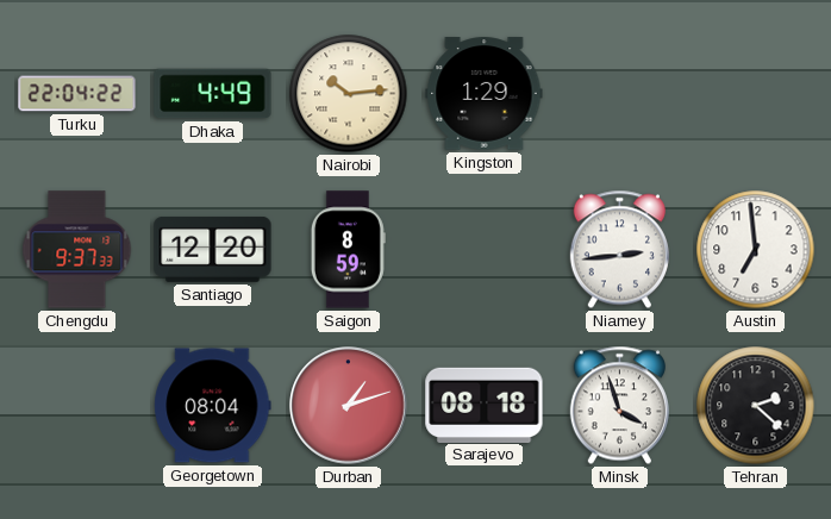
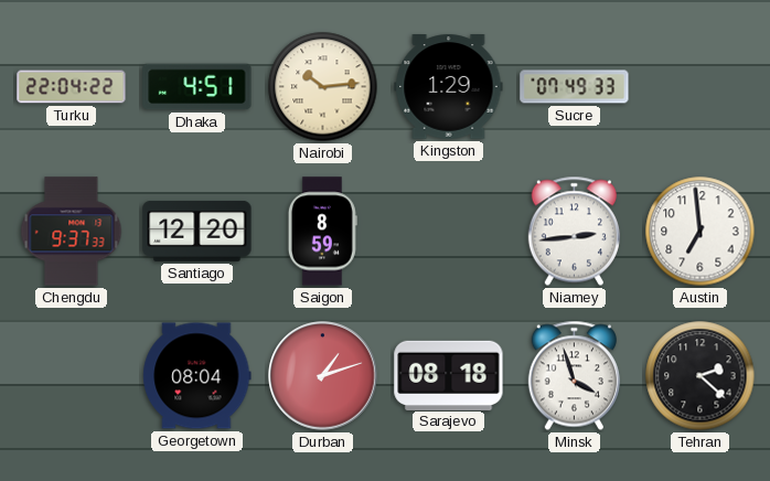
Dhaka: 4:49 -> 4:51 (197, 87)
Sucre: none -> 07:49 (575, 87)
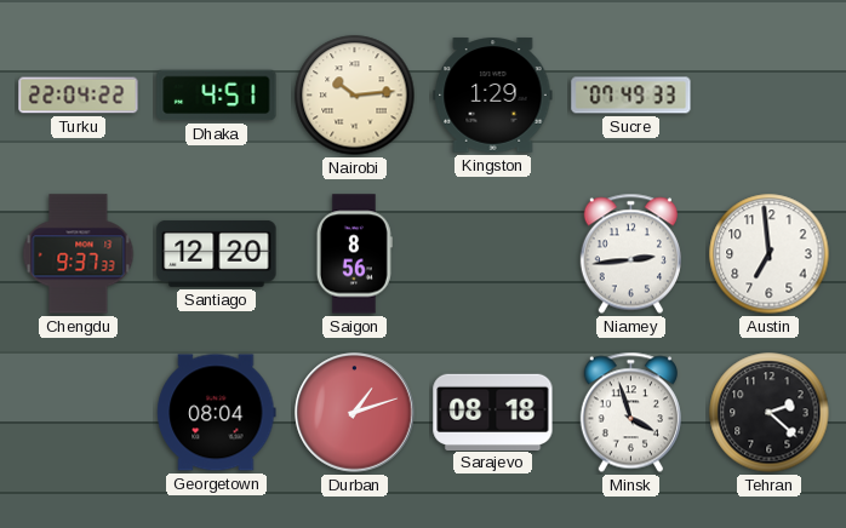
Saigon: 8:59 -> 8:56 (354, 254)
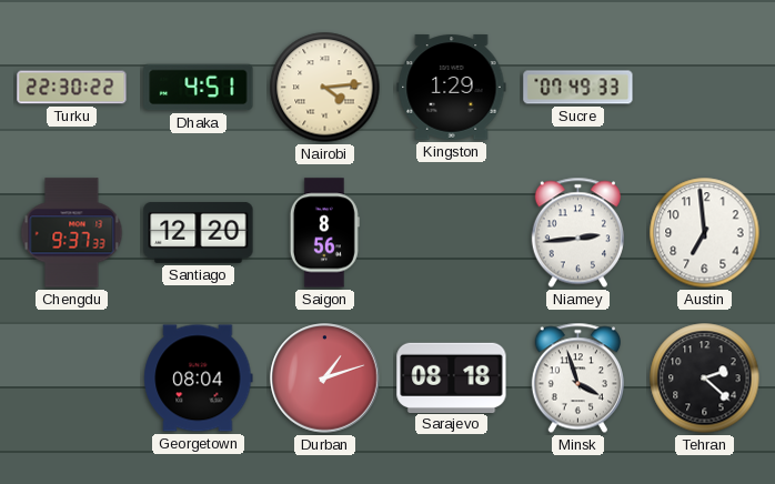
Turku: 22:04 -> 22:30 (72, 88)
Nairobi: 10:14 -> 4:14 (325, 88)
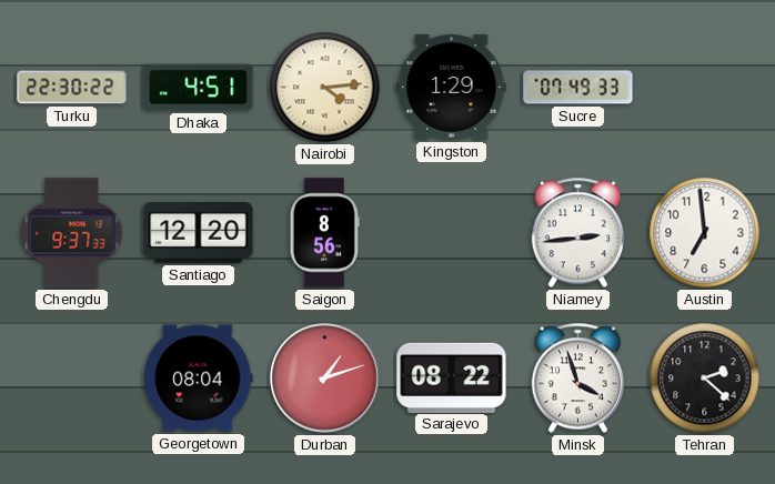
Sarajevo: 08:18 -> 08:22 (452, 377)
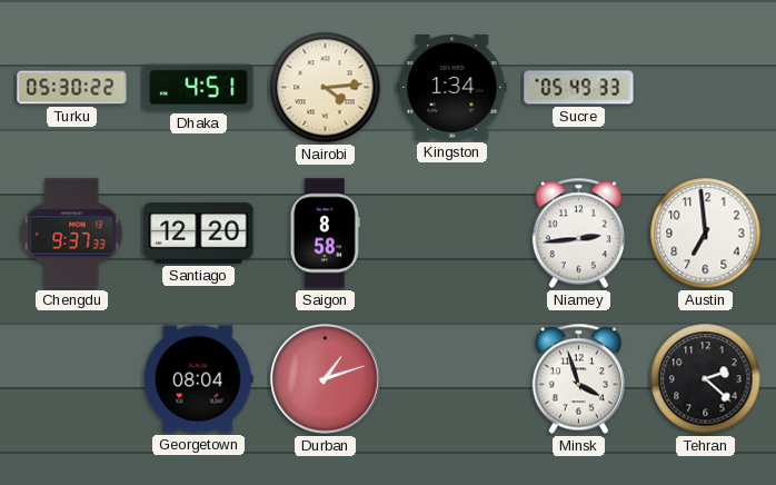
Turku: 22:30 -> 05:30 (72, 88)
Kingston: 1:29 -> 1:34 (452, 88)
Sucre: 07:49 -> 05:49 (579, 88)
Saigon: 8:56 -> 8:58 (325, 234)
Sarajevo: 08:22 -> none (452, 377)
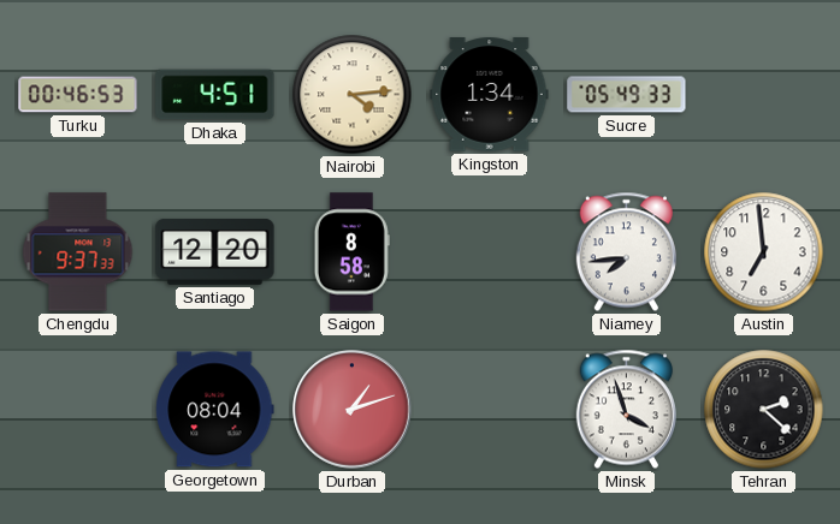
Turku: 05:30 -> 00:46 (78, 95)
Niamey: 2:44 -> 7:44 (626, 252)
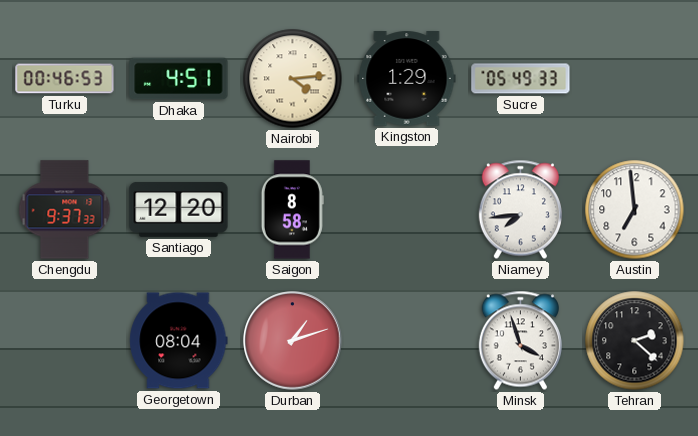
Kingston: 1:34 -> 1:29 (407, 79)
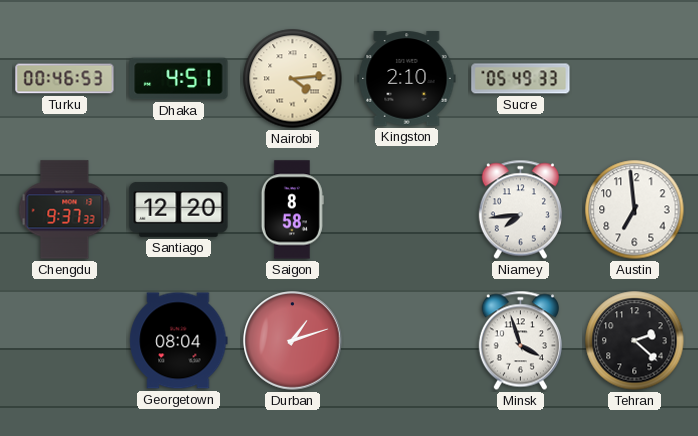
Kingston: 1:29 -> 2:10 (407, 79)
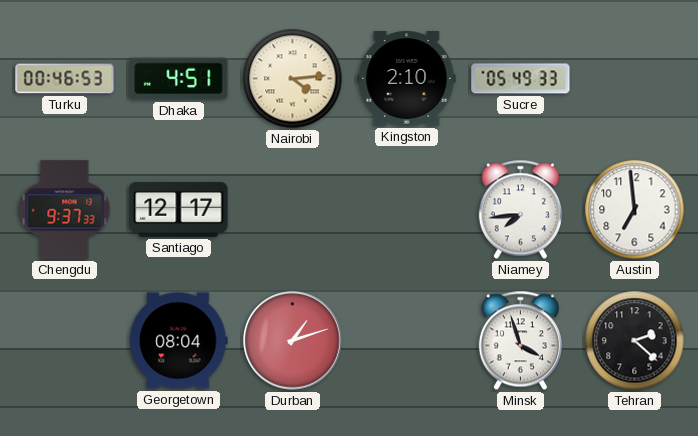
Santiago: 12:20 -> 12:17 (179, 210)
Saigon: 8:58 -> none (292, 210)
